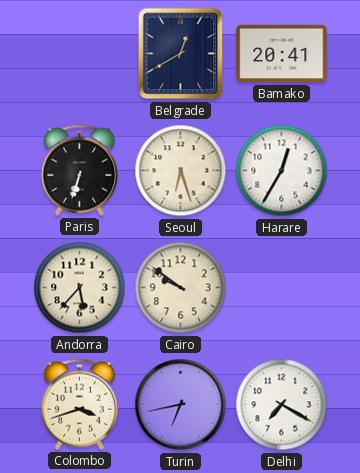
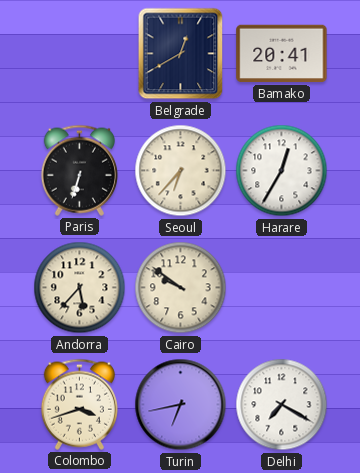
Seoul: 6:27 -> 6:37 (181, 171)
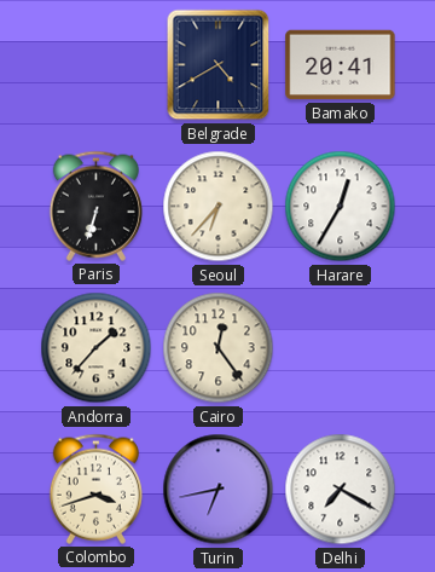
Belgrade: 12:40 -> 4:40 (219, 65)
Andorra: 5:37 -> 1:37 (97, 348)
Cairo: 9:51 -> 12:24 (219, 348)
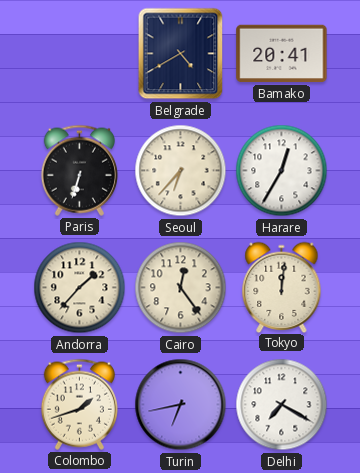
Tokyo: none -> 12:01 (282, 287)
Colombo: 3:42 -> 1:42 (79, 404)
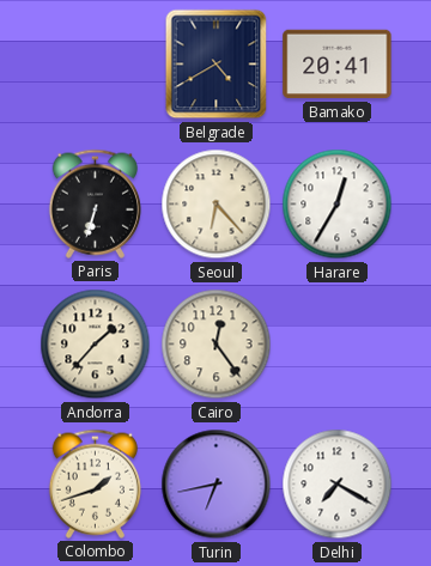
Seoul: 6:37 -> 6:23 (217, 205)
Tokyo: 12:01 -> none (282, 287)
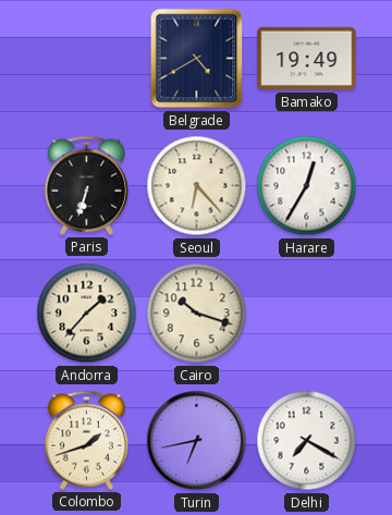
Bamako: 20:41 -> 19:49 (307, 59)
Cairo: 12:24 -> 10:18 (197, 314)
